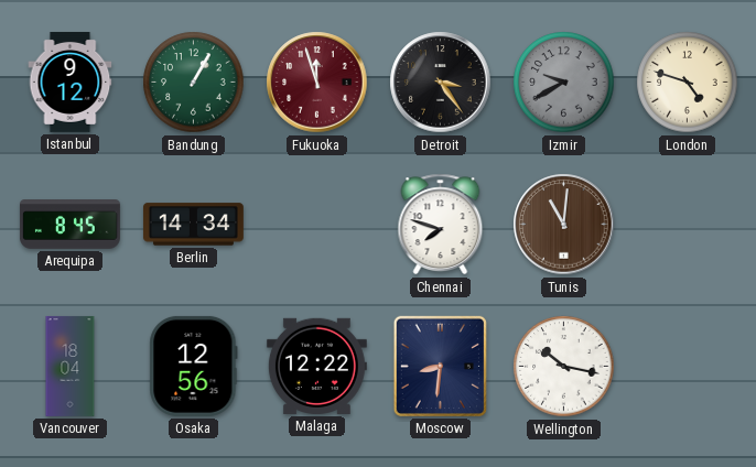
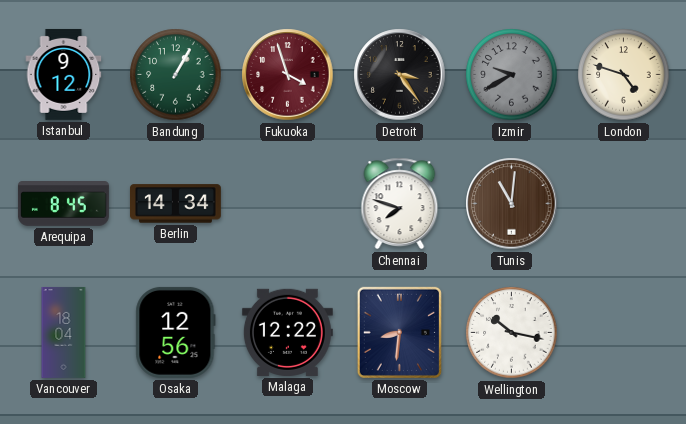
Fukuoka: 11:57 -> 3:57 (288, 75)
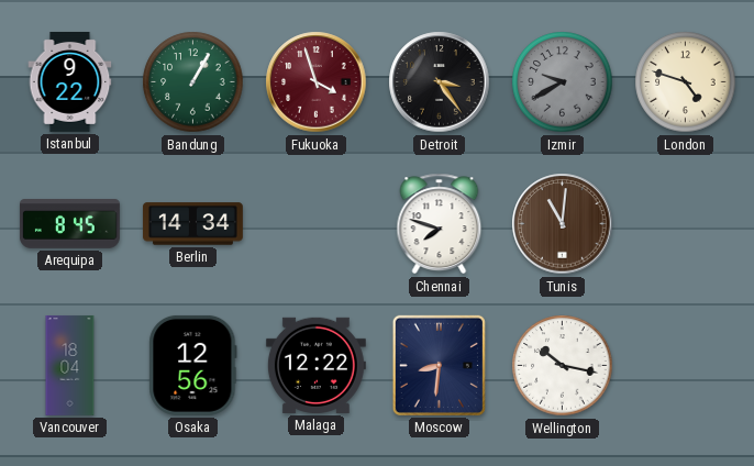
Istanbul: 9:12 -> 9:22 (70, 81)
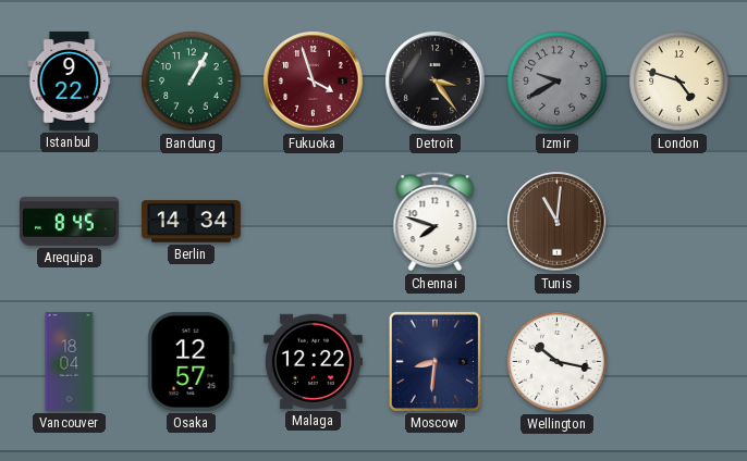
Osaka: 12:56 -> 12:57 (192, 361)
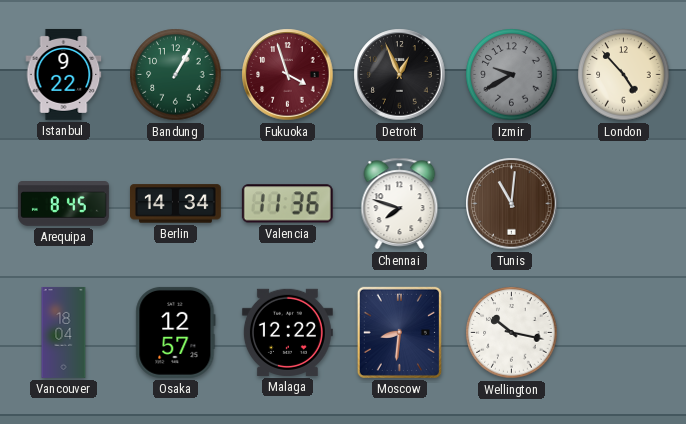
Detroit: 3:24 -> 12:56 (400, 75)
London: 4:48 -> 4:53 (624, 75)
Valencia: none -> 11:36 (287, 204)
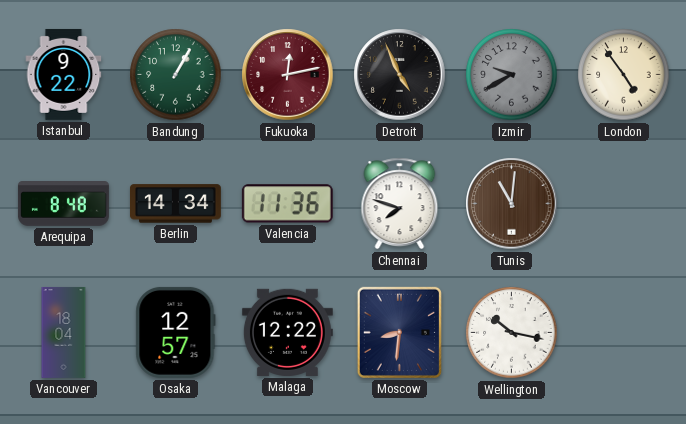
Fukuoka: 3:57 -> 12:13 (288, 75)
Detroit: 12:56 -> 4:56 (400, 75)
London: 4:53 -> 4:54 (624, 75)
Arequipa: 8:45 -> 8:48 (63, 204)
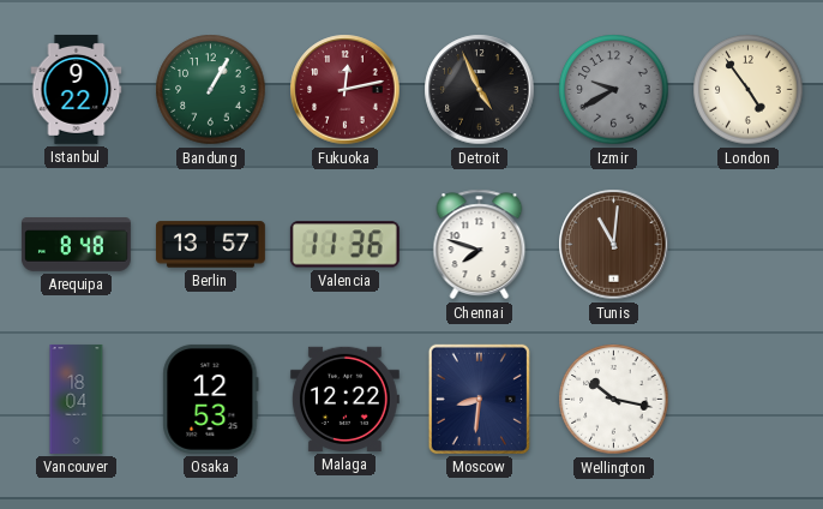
Berlin: 14:34 -> 13:57 (210, 245)
Osaka: 12:57 -> 12:53 (211, 399)
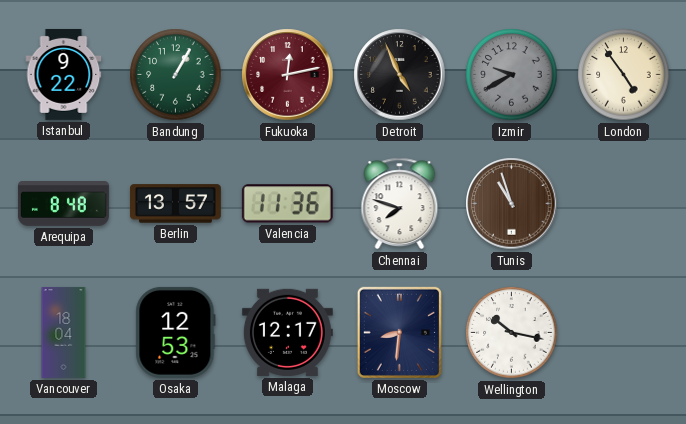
Tunis: 11:01 -> 10:57 (512, 204)
Malaga: 12:22 -> 12:17 (287, 332)
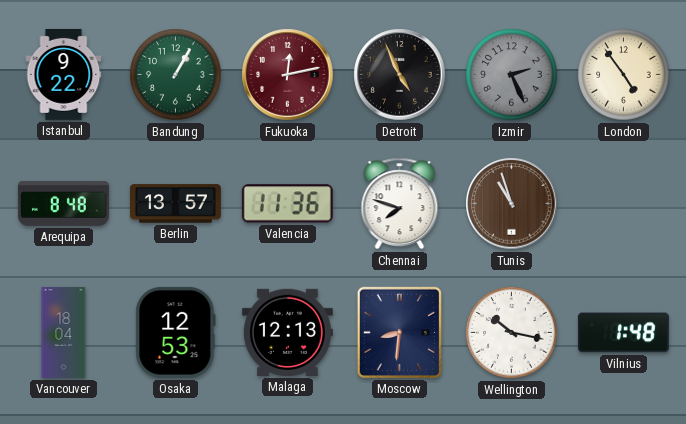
Izmir: 9:40 -> 2:26 (512, 75)
Malaga: 12:17 -> 12:13 (287, 332)
Vilnius: none -> 1:48 (623, 333)
